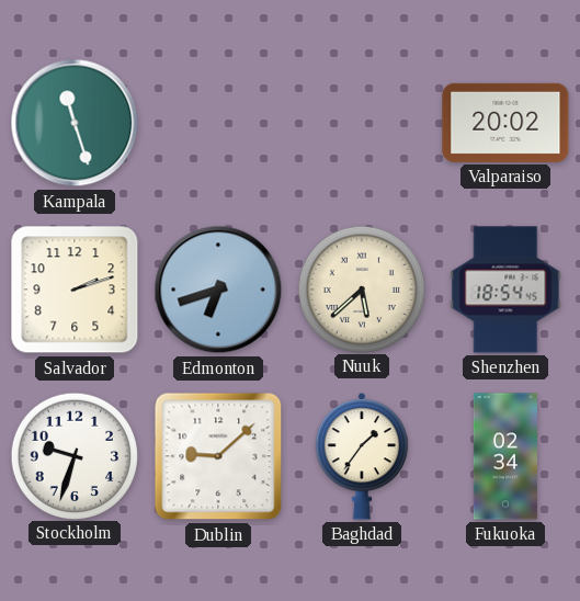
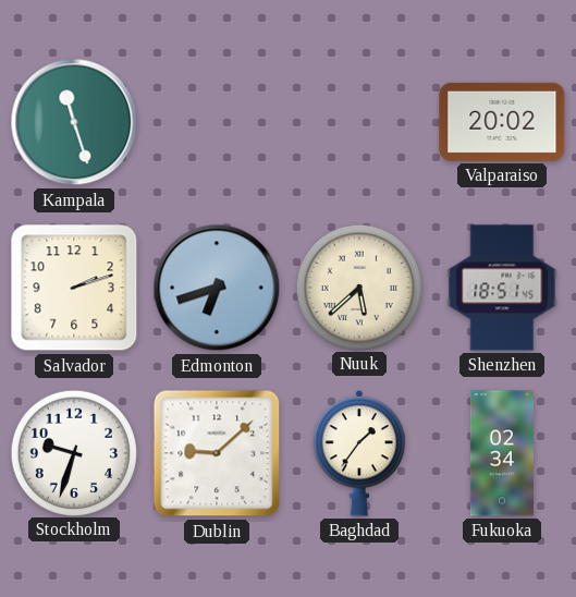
Shenzhen: 18:54 -> 18:51 (502, 288)
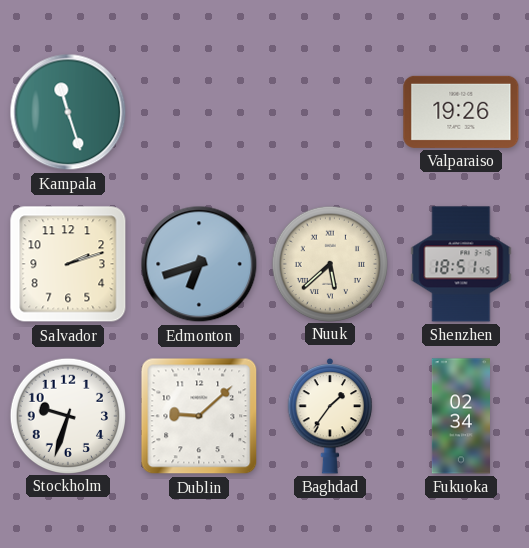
Valparaiso: 20:02 -> 19:26 (461, 112)
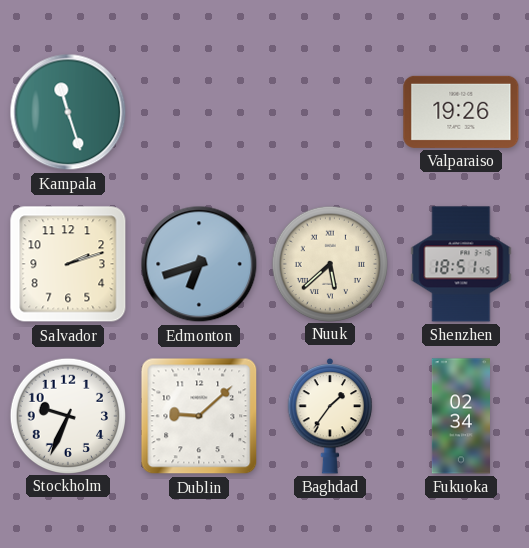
Stockholm: 9:33 -> 9:34 (67, 415)
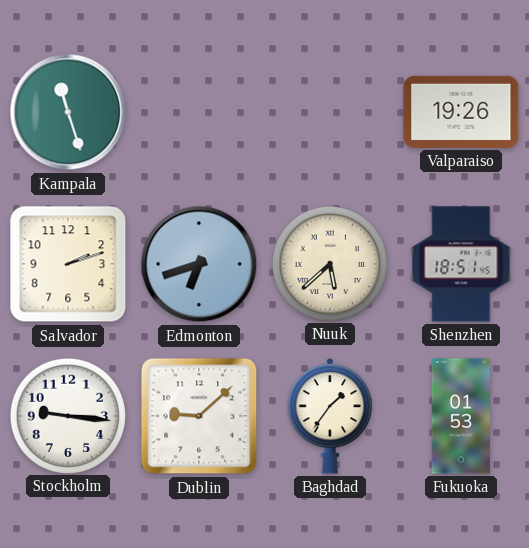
Stockholm: 9:34 -> 9:16 (67, 415)
Fukuoka: 02:34 -> 01:53 (461, 416)
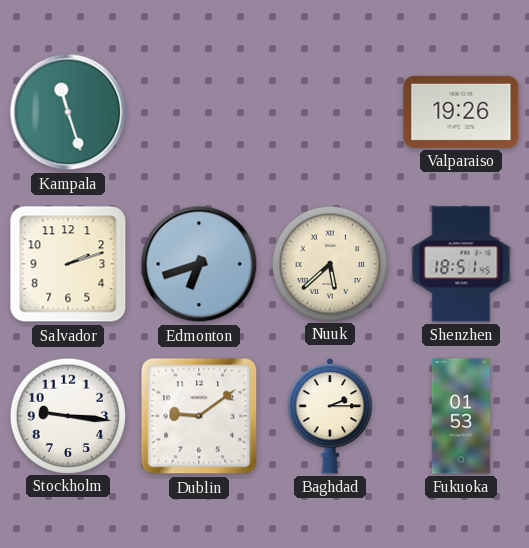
Dublin: 9:08 -> 9:09 (199, 416)
Baghdad: 1:36 -> 2:15 (330, 416)
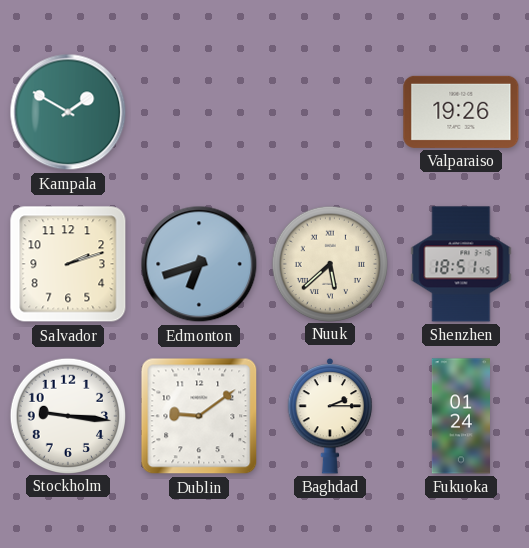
Kampala: 11:27 -> 1:50 (68, 112)
Fukuoka: 01:53 -> 01:24 (461, 416)
